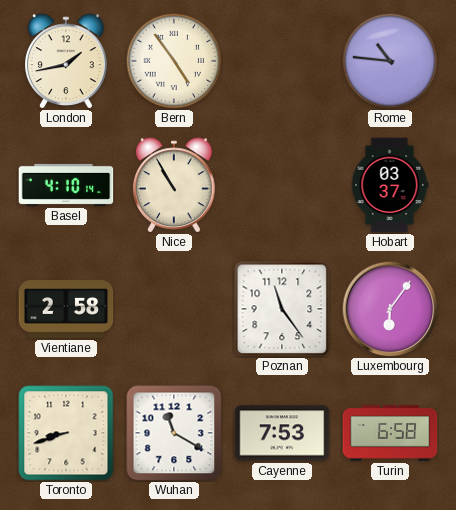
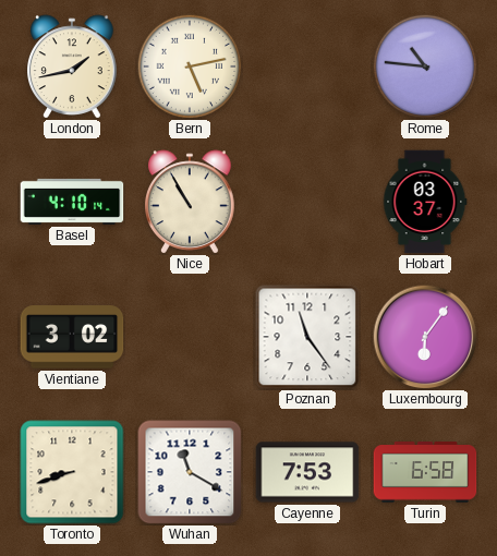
Bern: 4:54 -> 5:13 (190, 67)
Vientiane: 2:58 -> 3:02 (72, 337)
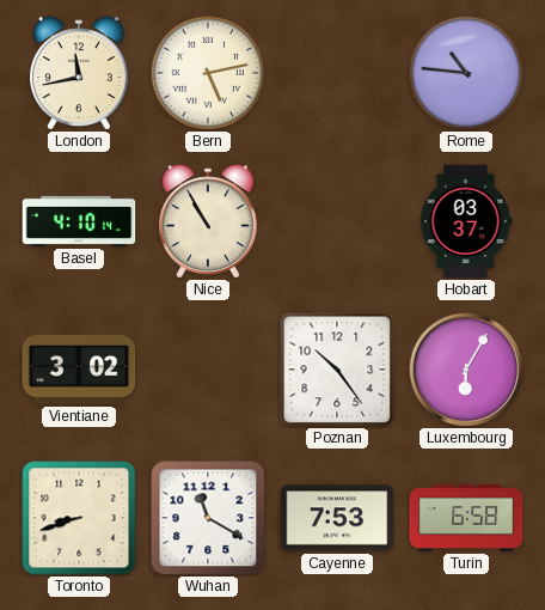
London: 1:43 -> 11:43 (80, 73)
Poznan: 11:24 -> 10:24 (337, 370)
Luxembourg: 6:06 -> 6:05 (466, 370)
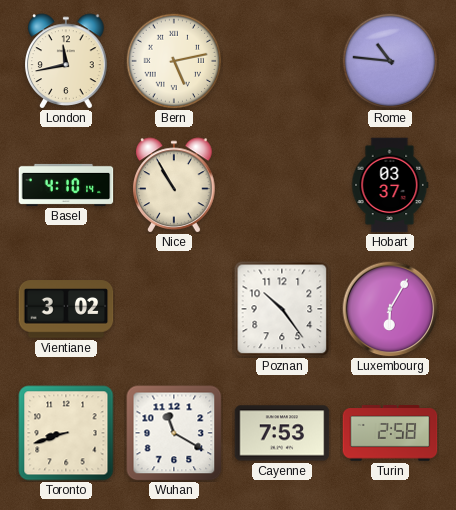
Turin: 6:58 -> 2:58 (390, 433)
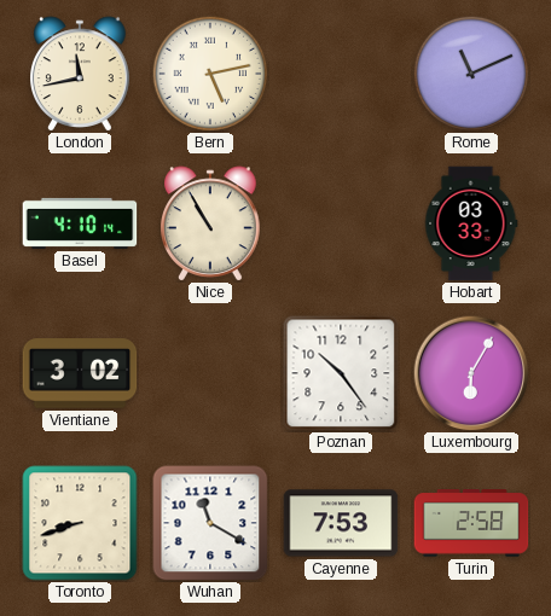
Rome: 10:46 -> 11:11 (471, 74)
Hobart: 03:37 -> 03:33 (471, 223)
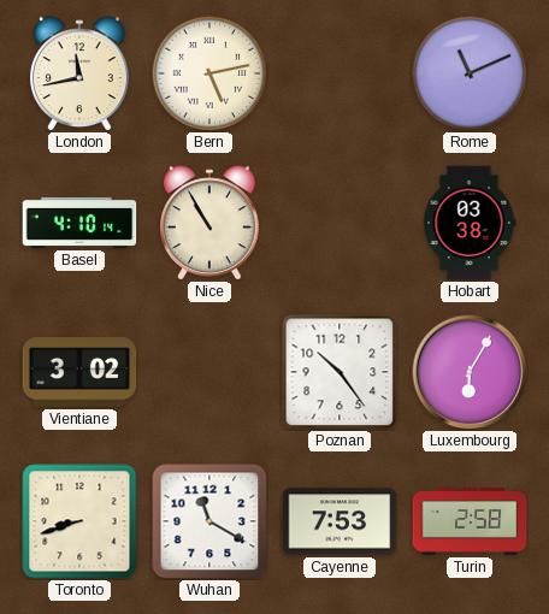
Hobart: 03:33 -> 03:38 (470, 223)
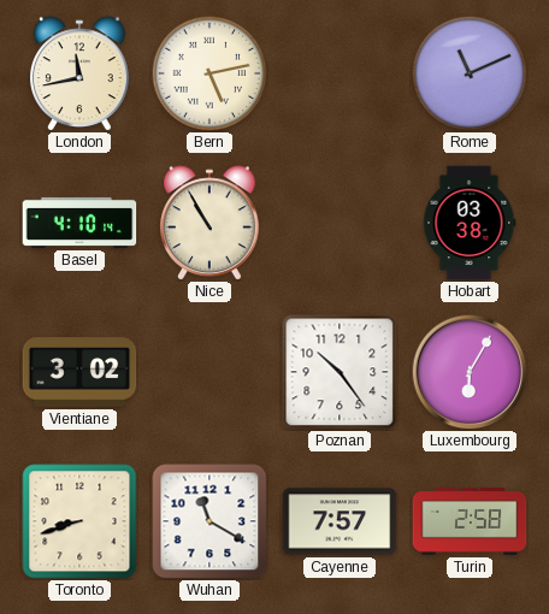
Cayenne: 7:53 -> 7:57 (340, 521)
